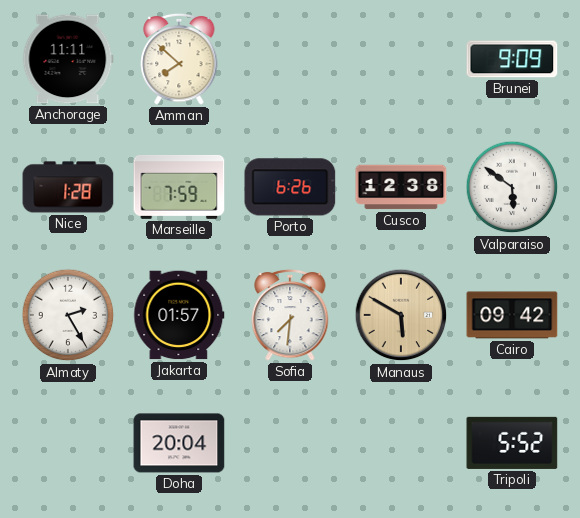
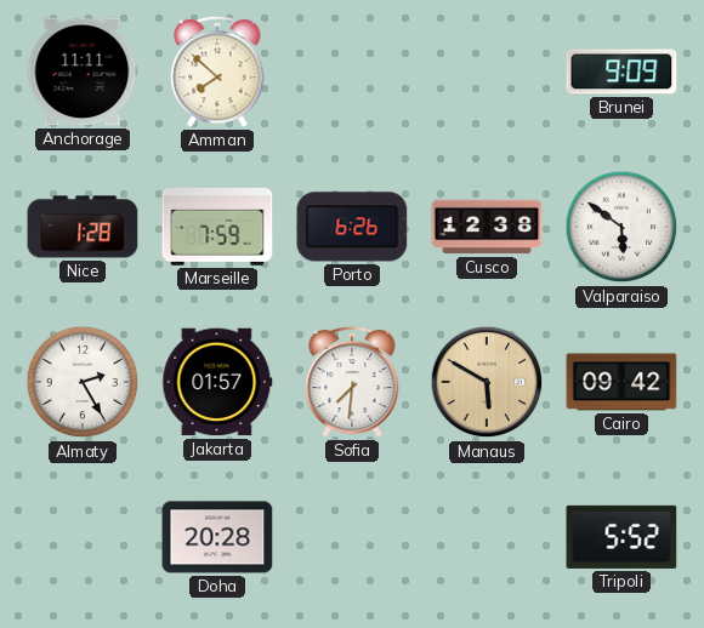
Doha: 20:04 -> 20:28 (217, 537)
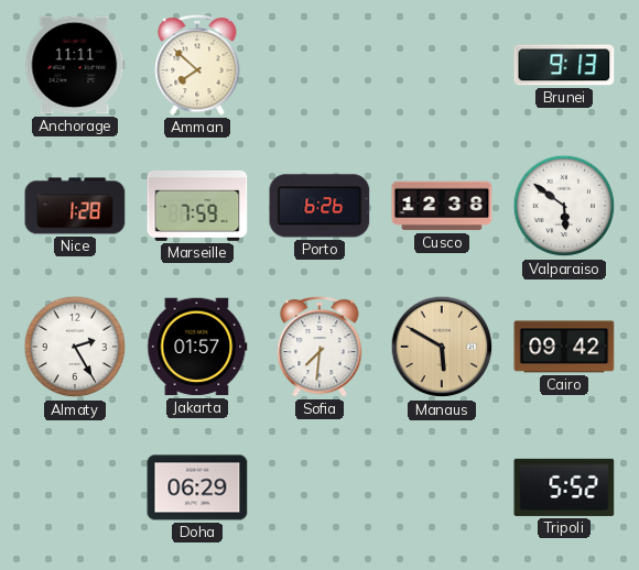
Brunei: 9:09 -> 9:13 (564, 65)
Doha: 20:28 -> 06:29 (197, 487)
